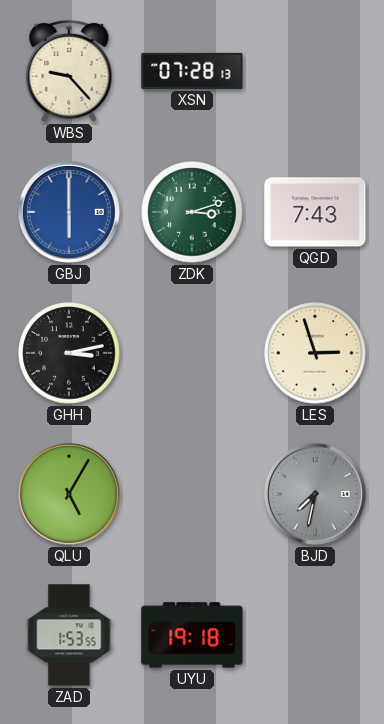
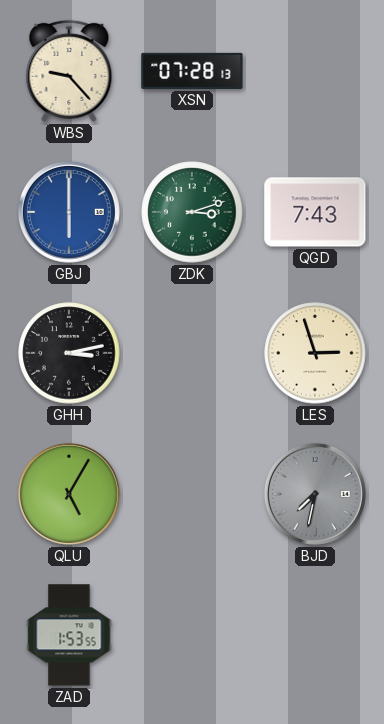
UYU: 19:18 -> none (192, 635)
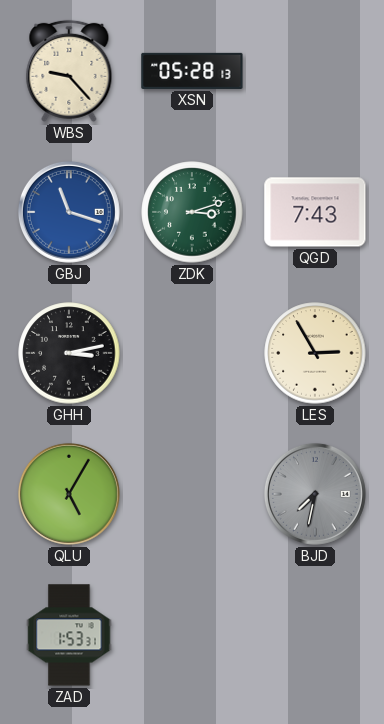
XSN: 07:28 -> 05:28 (192, 71)
GBJ: 6:00 -> 11:18 (69, 212)
LES: 2:57 -> 2:55 (315, 353)
ZAD: 1:53:55 -> 1:53:31 (69, 635)
